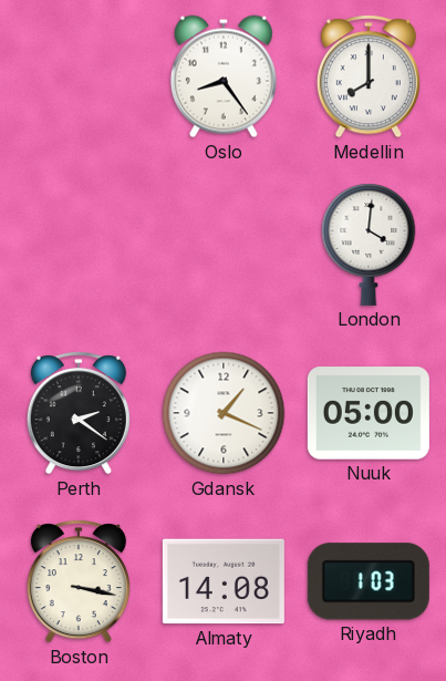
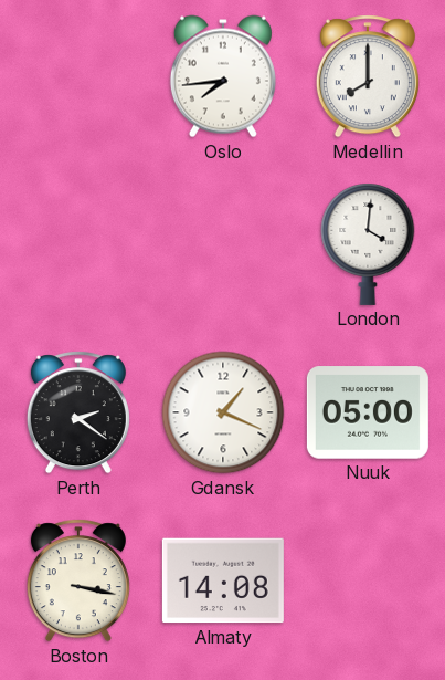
Oslo: 8:24 -> 7:44 (223, 76)
Riyadh: 1:03 -> none (369, 581)
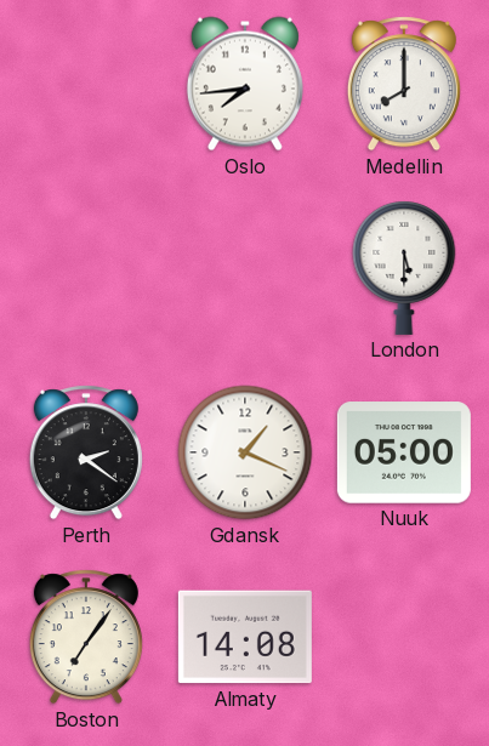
London: 4:01 -> 5:30 (404, 268)
Boston: 3:17 -> 7:06 (86, 637)
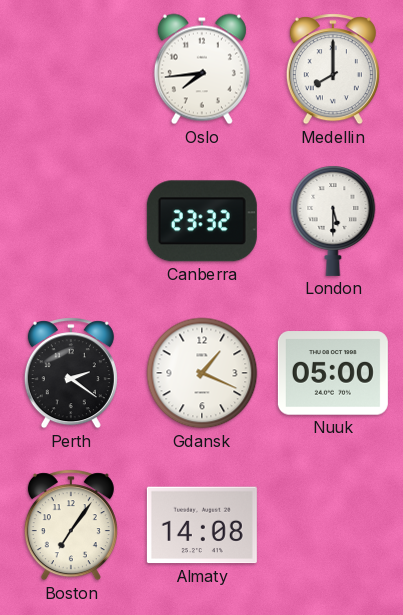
Canberra: none -> 23:32 (202, 221)
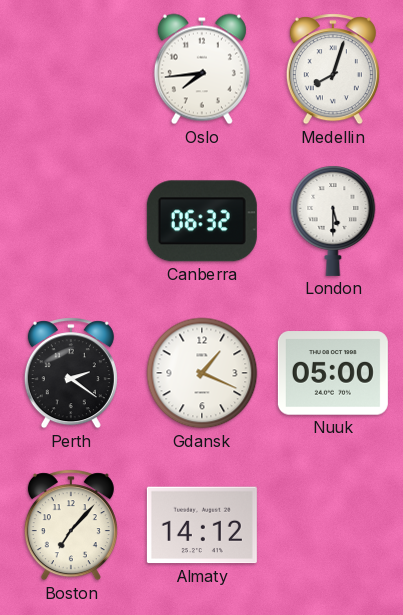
Medellin: 8:00 -> 8:03 (333, 69)
Canberra: 23:32 -> 06:32 (202, 221)
Boston: 7:06 -> 7:07 (71, 525)
Almaty: 14:08 -> 14:12 (202, 525)
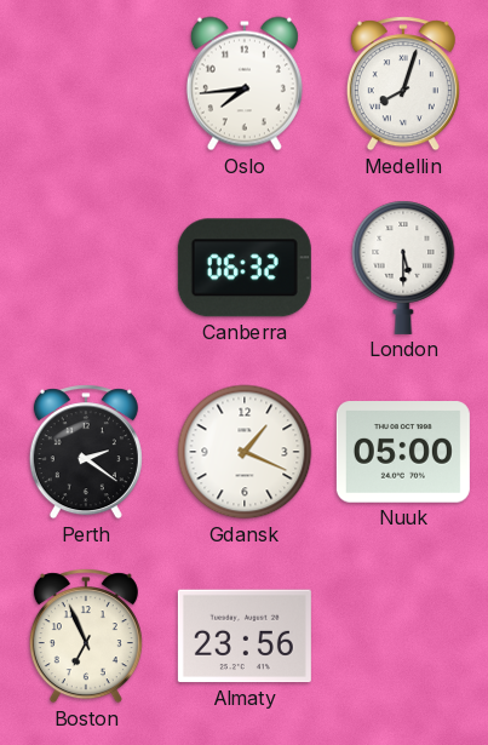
Boston: 7:07 -> 6:56 (86, 636)
Almaty: 14:12 -> 23:56 (245, 636)
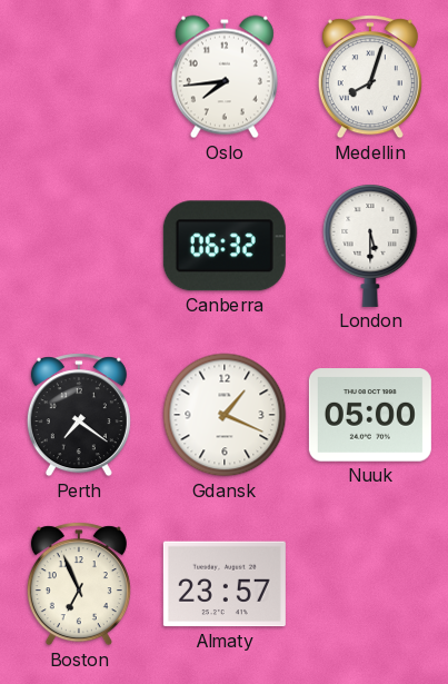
Perth: 2:21 -> 7:21 (79, 415)
Almaty: 23:56 -> 23:57 (225, 584)
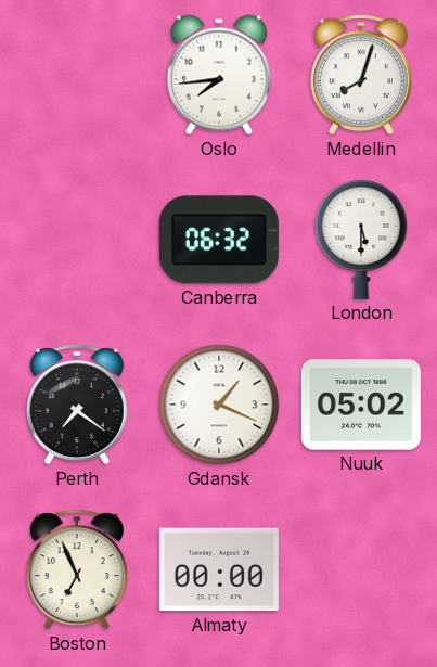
Nuuk: 05:00 -> 05:02 (361, 405)
Almaty: 23:57 -> 00:00 (219, 569)
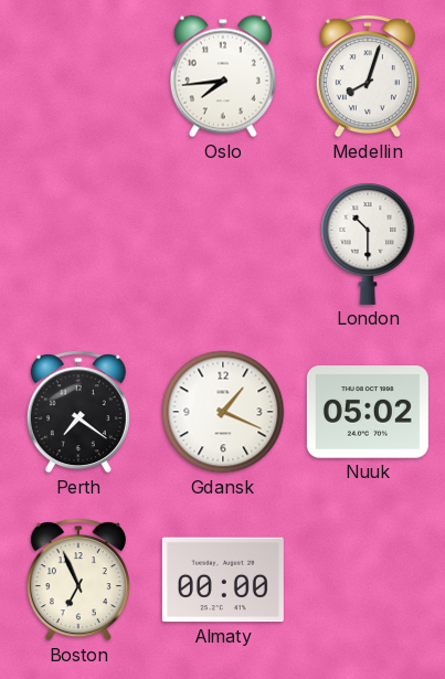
Canberra: 06:32 -> none (219, 240)
London: 5:30 -> 10:30 (368, 244)
